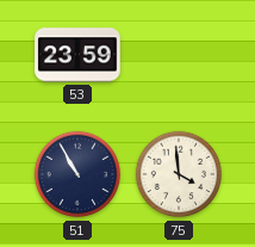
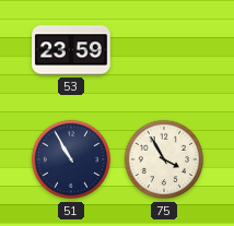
75: 3:59 -> 3:55 (164, 159)
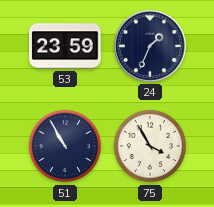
24: none -> 1:34 (151, 47)
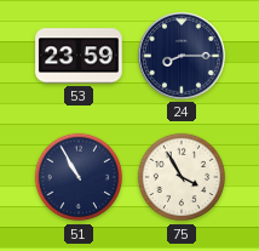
24: 1:34 -> 8:15 (183, 57)
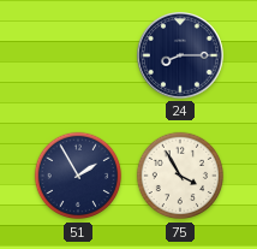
53: 23:59 -> none (79, 56)
51: 10:55 -> 1:55 (78, 176)
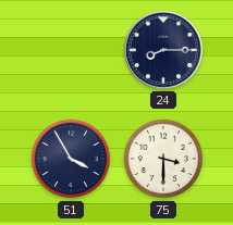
51: 1:55 -> 3:55 (71, 159)
75: 3:55 -> 3:30 (163, 159)
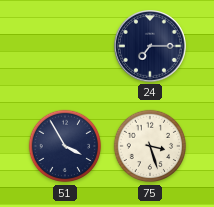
24: 8:15 -> 7:15 (151, 47)
75: 3:30 -> 3:27 (150, 146)
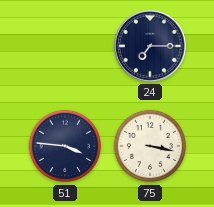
51: 3:55 -> 3:46 (65, 146)
75: 3:27 -> 3:17 (150, 146)
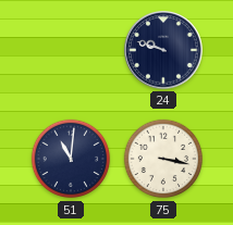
24: 7:15 -> 9:48 (164, 51)
51: 3:46 -> 11:01 (71, 159)
